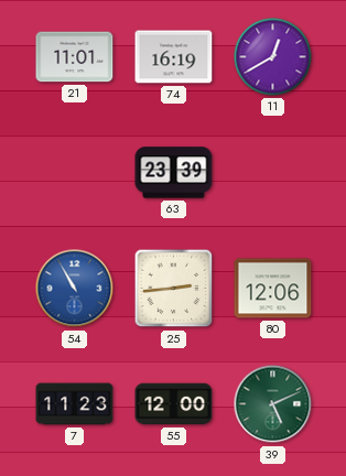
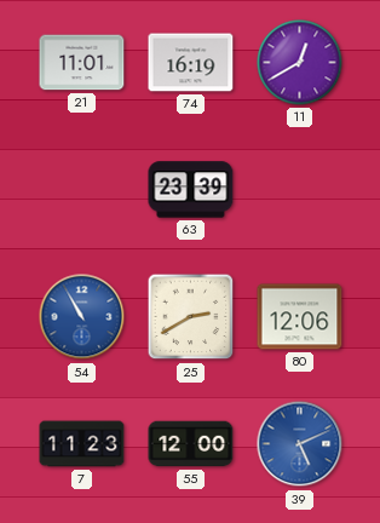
25: 2:44 -> 2:40 (191, 317)
39 dial: green -> blue (300, 444)
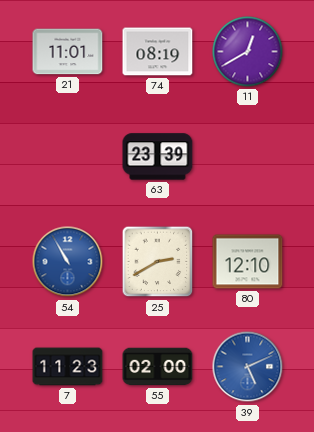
74: 16:19 -> 08:19 (158, 52)
80: 12:06 -> 12:10 (248, 262)
55: 12:00 -> 02:00 (158, 367)
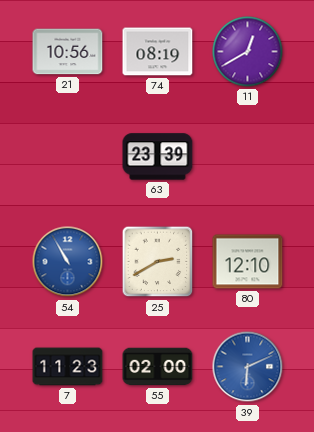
21: 11:01 -> 10:56 (68, 52)
39: 5:11 -> 6:11 (248, 367)
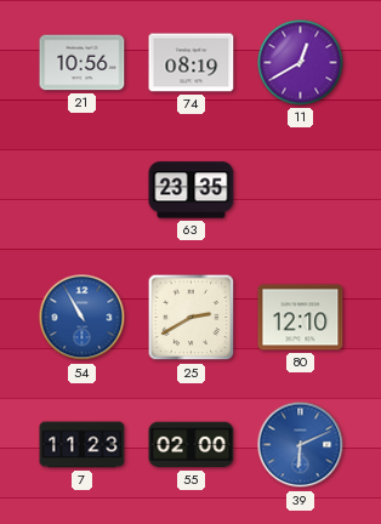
63: 23:39 -> 23:35 (192, 190)
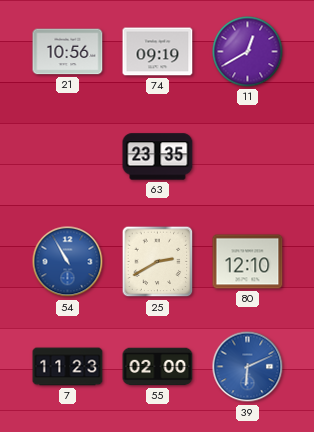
74: 08:19 -> 09:19 (158, 52)
